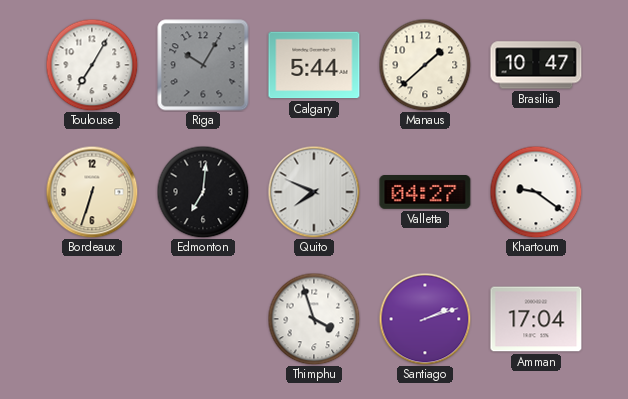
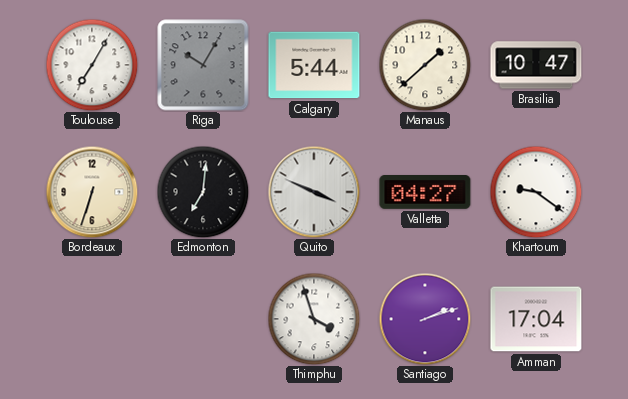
Quito: 7:49 -> 3:49 (314, 192)
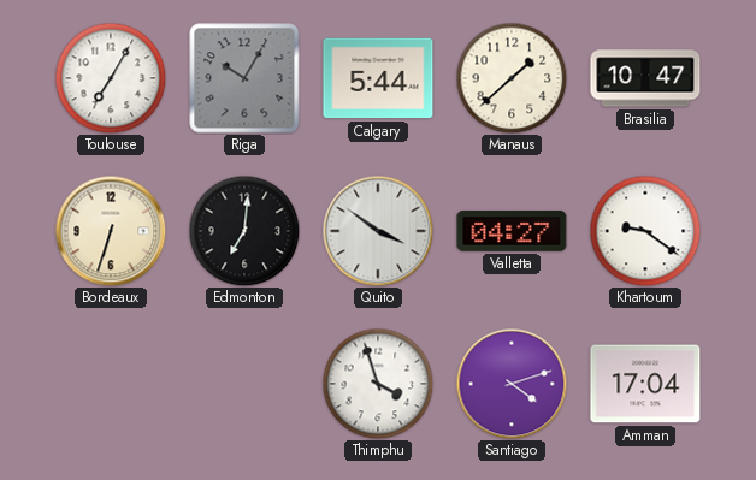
Quito: 3:49 -> 3:51 (378, 231)
Santiago: 2:12 -> 4:12 (512, 384)
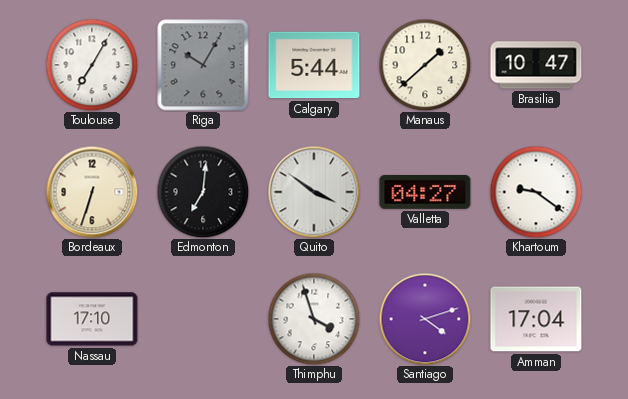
Nassau: none -> 17:10 (92, 319)
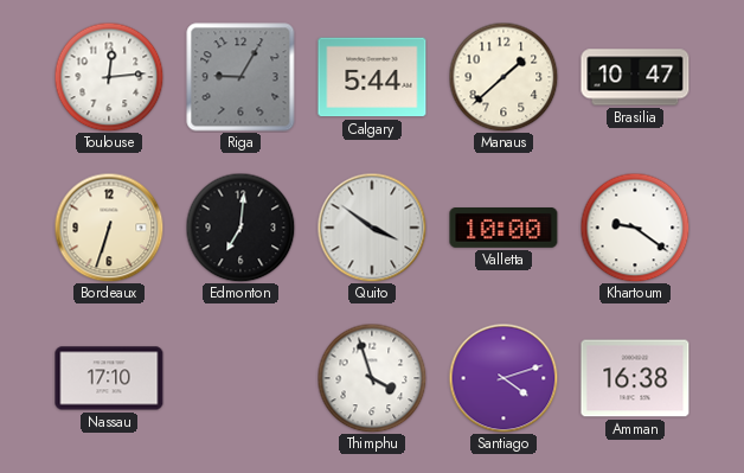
Toulouse: 7:05 -> 12:14 (109, 77)
Riga: 10:05 -> 9:05 (240, 77)
Valletta: 04:27 -> 10:00 (504, 229)
Amman: 17:04 -> 16:38 (635, 378)
